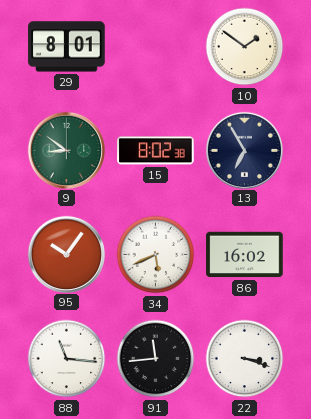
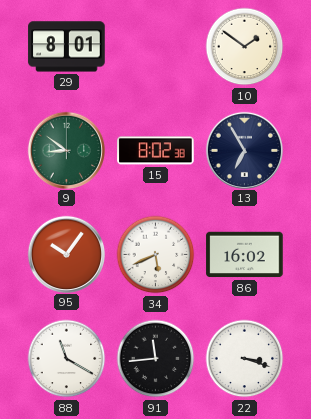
88: 11:16 -> 11:20 (67, 359)
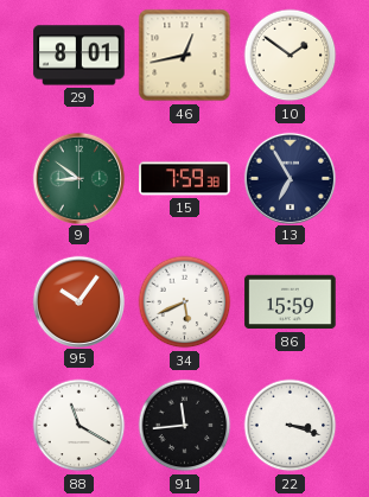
46: none -> 12:43 (185, 56)
15: 8:02 -> 7:59 (185, 179)
86: 16:02 -> 15:59 (291, 302)
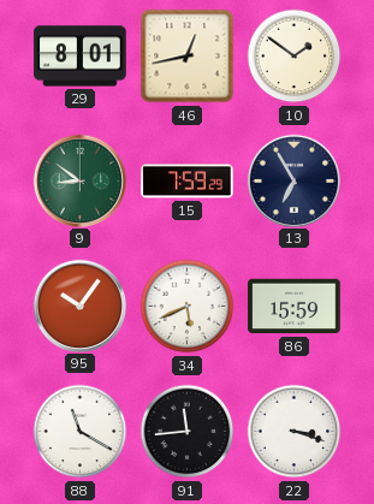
15: 7:59:38 -> 7:59:29 (188, 182)
